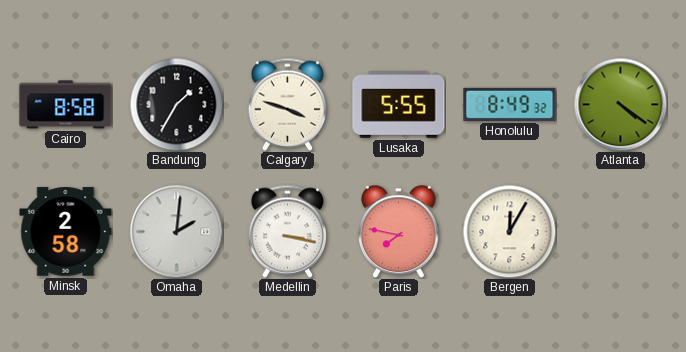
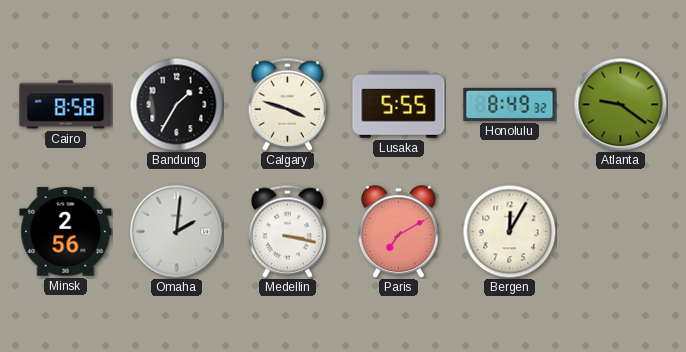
Atlanta: 4:21 -> 9:21 (620, 104)
Minsk: 2:58 -> 2:56 (66, 232)
Paris: 7:47 -> 7:10 (399, 231)
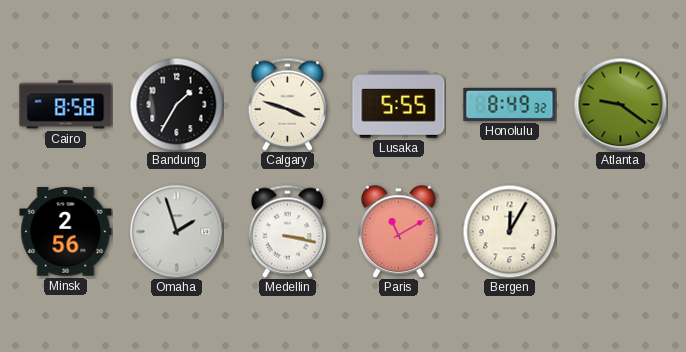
Omaha: 2:01 -> 1:57 (176, 231)
Paris: 7:10 -> 11:10 (399, 231)
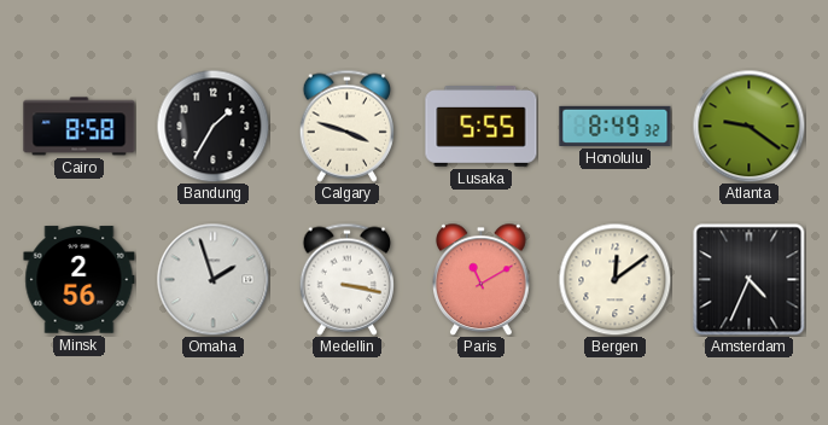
Bergen: 12:05 -> 12:09 (614, 279)
Amsterdam: none -> 4:34 (748, 279)
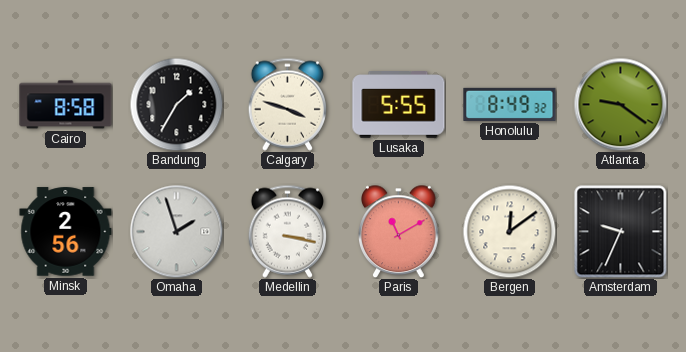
Amsterdam: 4:34 -> 9:34 (620, 231)
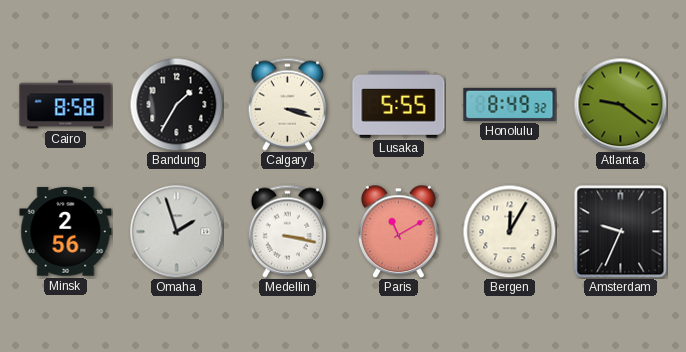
Calgary: 3:48 -> 3:18 (287, 104)
Bergen: 12:09 -> 12:05 (509, 231)
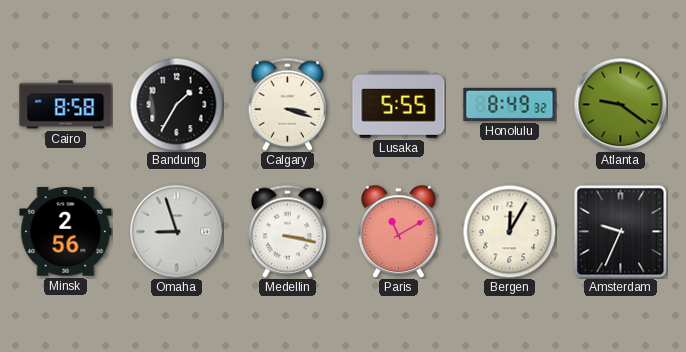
Omaha: 1:57 -> 8:57 (176, 231)
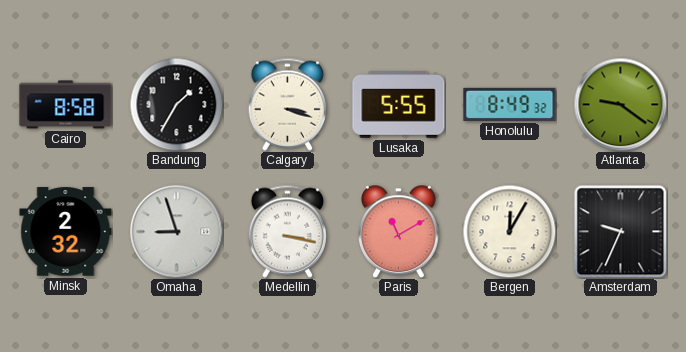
Minsk: 2:56 -> 2:32 (66, 232)
